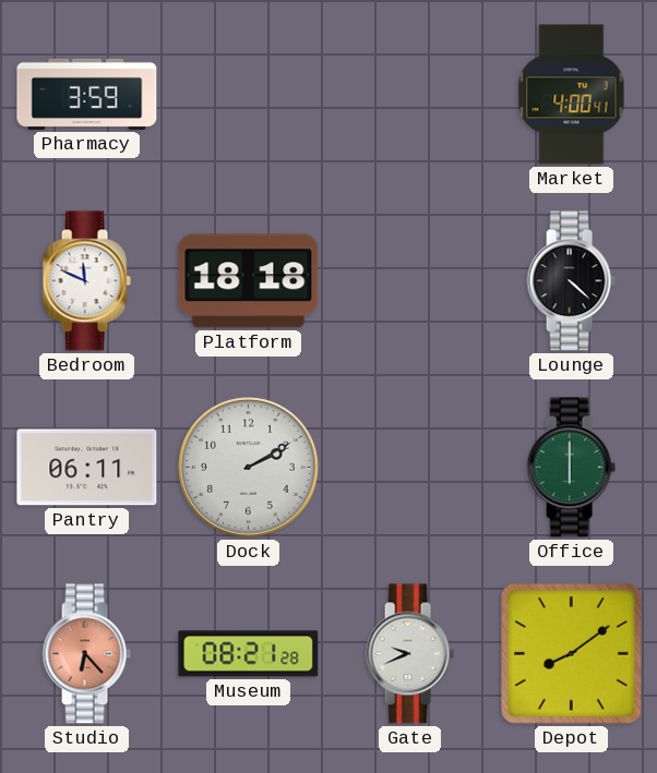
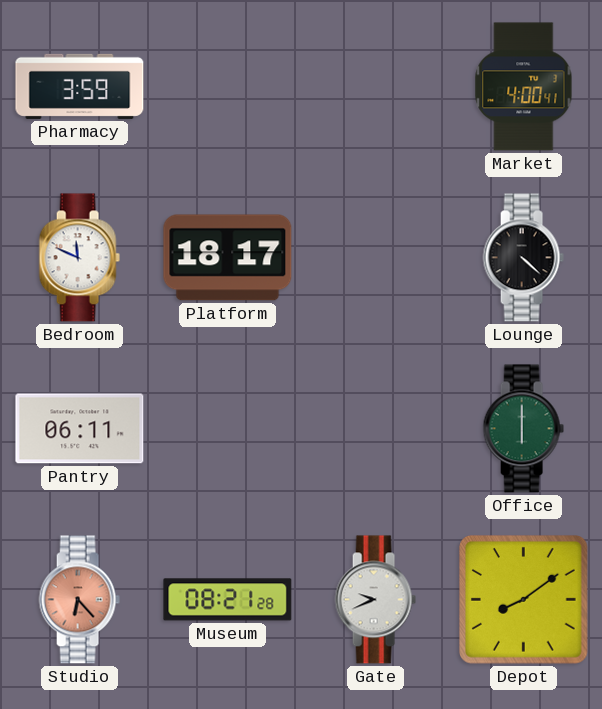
Platform: 18:18 -> 18:17 (228, 258)
Dock: 2:10 -> none (249, 468)
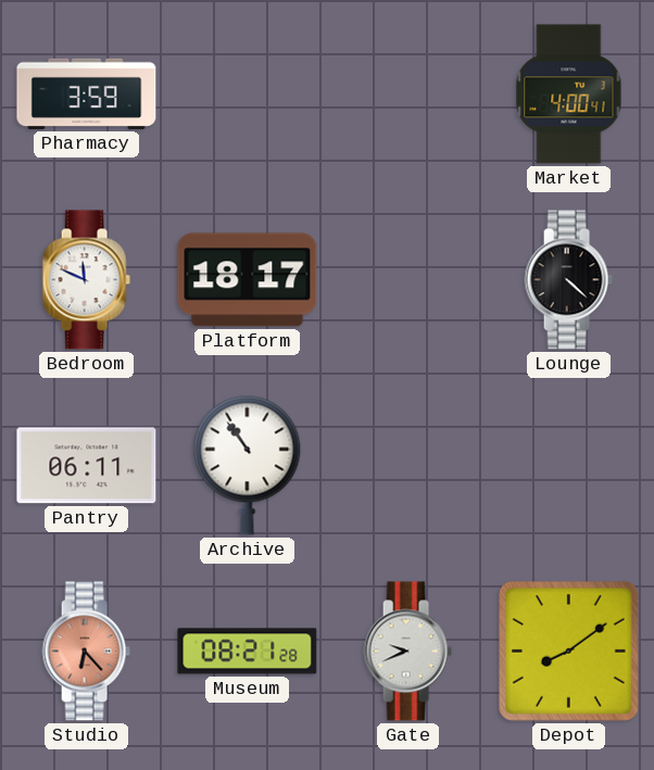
Archive: none -> 10:54 (248, 465)
Office: 6:00 -> none (523, 429)
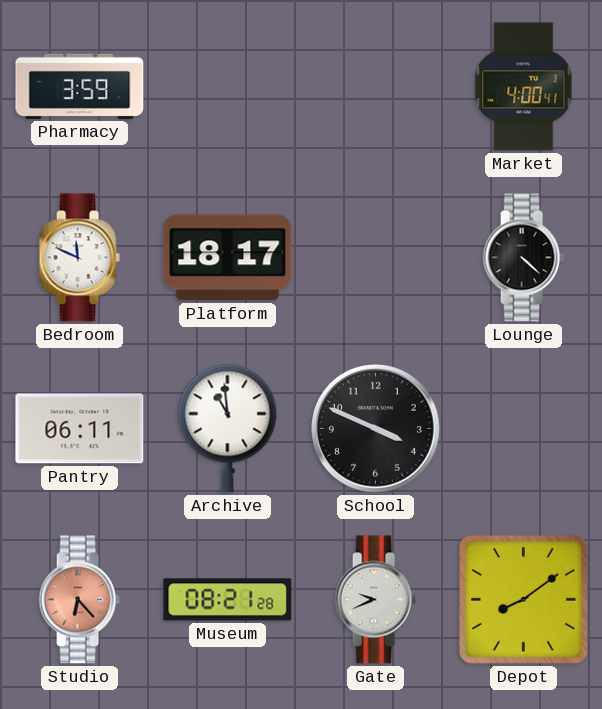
Archive: 10:54 -> 10:59 (228, 428)
School: none -> 3:49 (376, 429)
